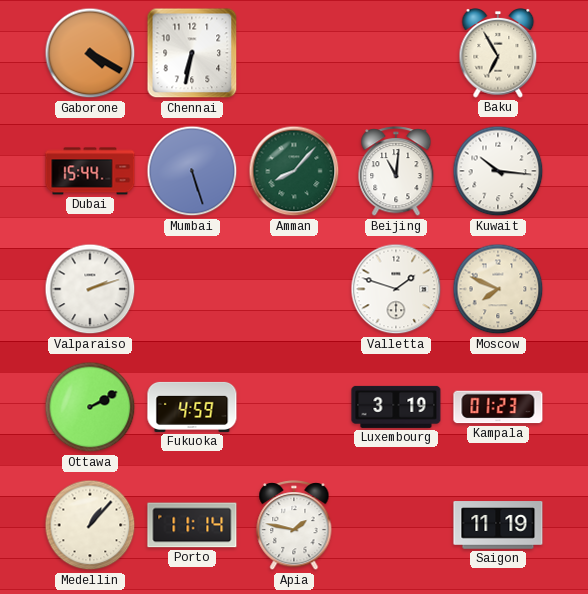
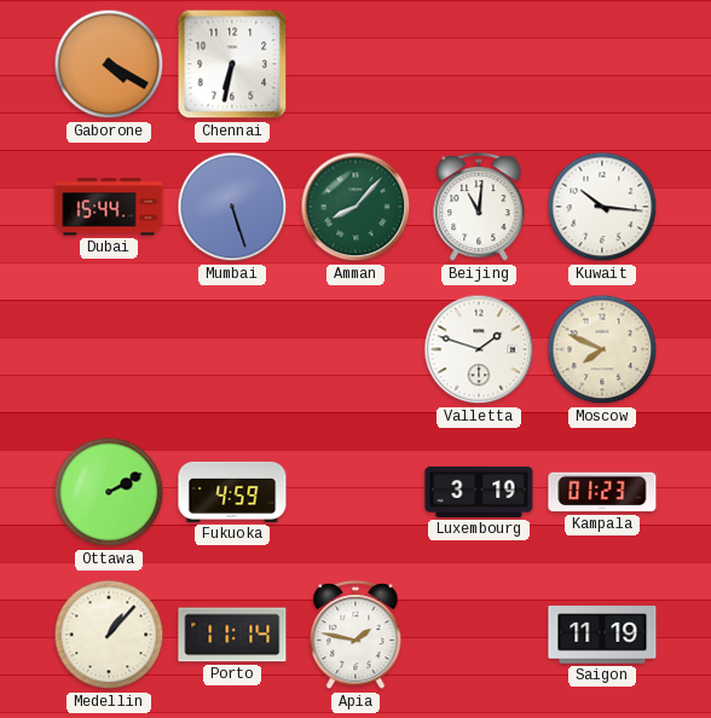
Baku: 6:55 -> none (498, 54)
Valparaiso: 2:12 -> none (90, 289)
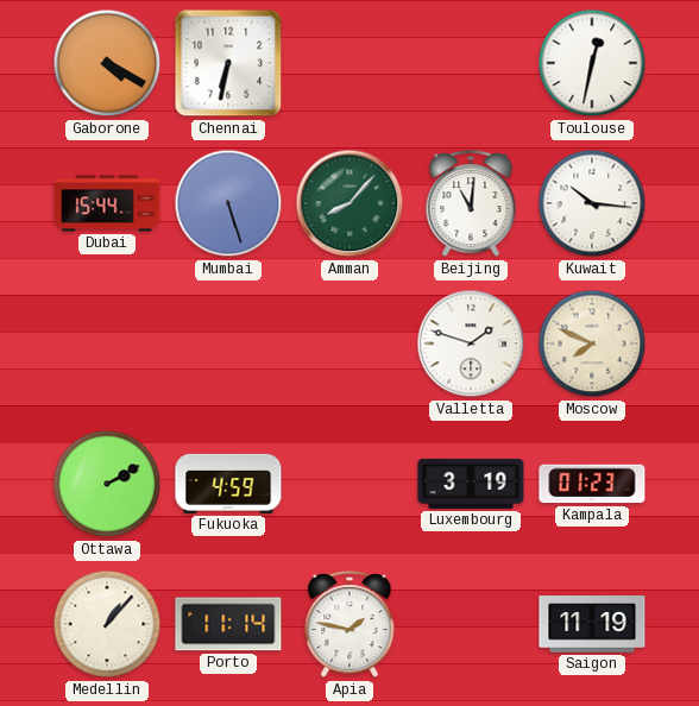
Toulouse: none -> 12:32 (592, 63)
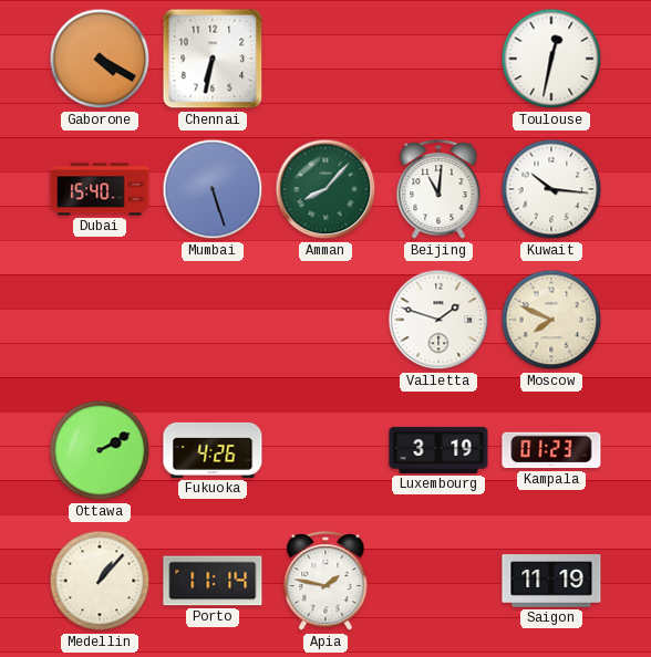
Dubai: 15:44 -> 15:40 (100, 189)
Fukuoka: 4:59 -> 4:26 (213, 450)
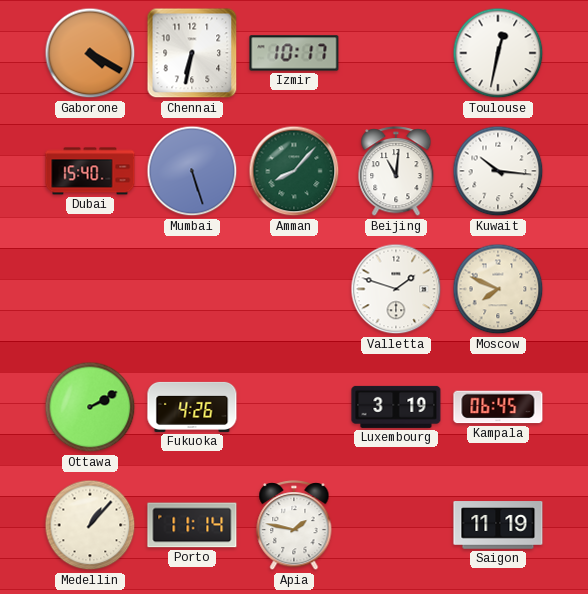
Izmir: none -> 10:17 (294, 53)
Kampala: 01:23 -> 06:45 (498, 407)
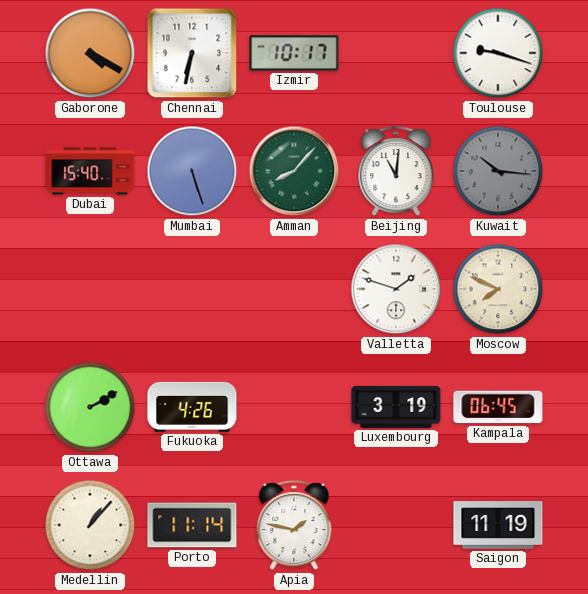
Toulouse: 12:32 -> 9:18 (498, 53)
Kuwait dial: white -> grey (498, 171)
